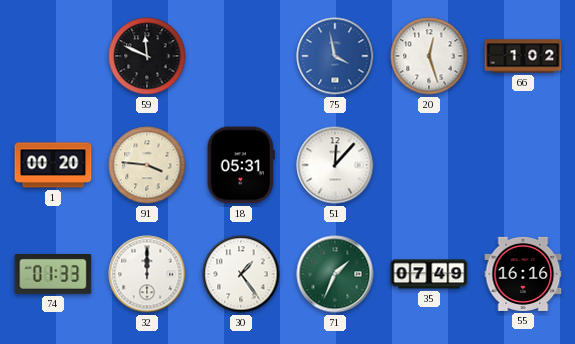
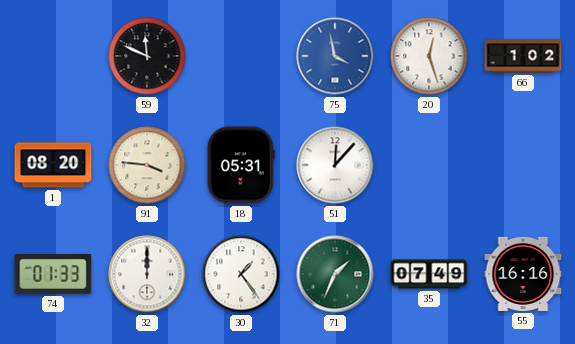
1: 00:20 -> 08:20 (53, 165)
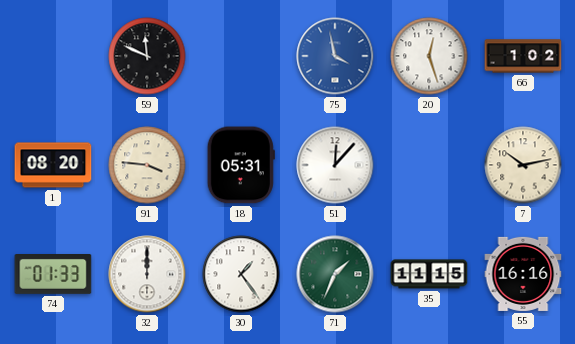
7: none -> 10:13 (523, 165)
35: 07:49 -> 11:15 (429, 274)
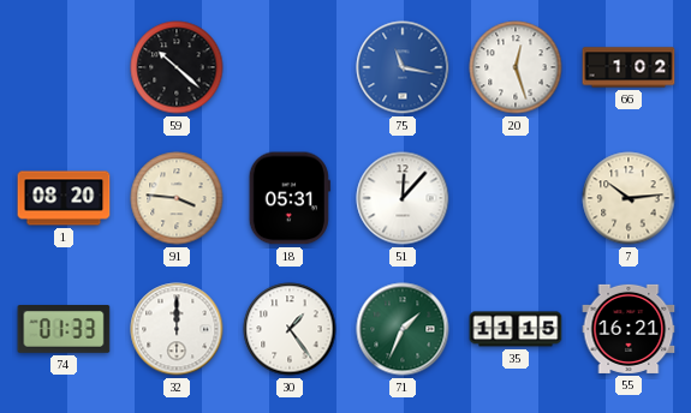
59: 11:49 -> 10:22 (177, 67)
75: 3:58 -> 11:17 (403, 67)
7: 10:13 -> 10:14 (629, 198)
55: 16:16 -> 16:21 (629, 329)
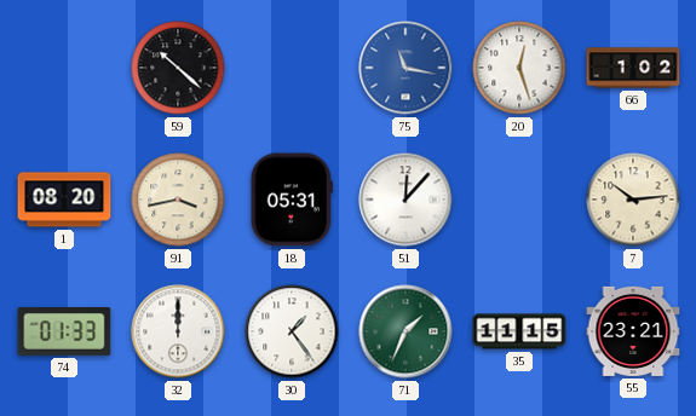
91: 3:46 -> 3:43 (178, 200)
55: 16:21 -> 23:21 (633, 331)
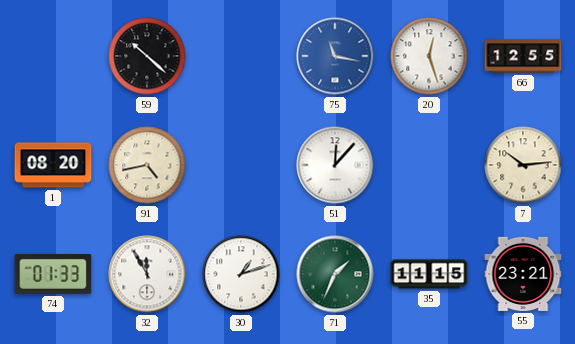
66: 1:02 -> 12:55 (523, 56)
91: 3:43 -> 4:43 (147, 165)
18: 05:31 -> none (292, 200)
32: 12:00 -> 11:55 (147, 274)
30: 1:24 -> 1:12 (241, 274)
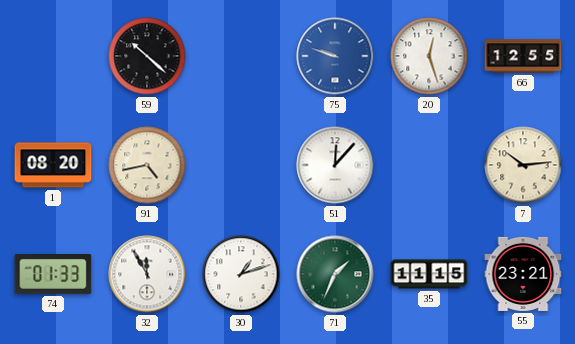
75: 11:17 -> 9:48 (335, 56)
